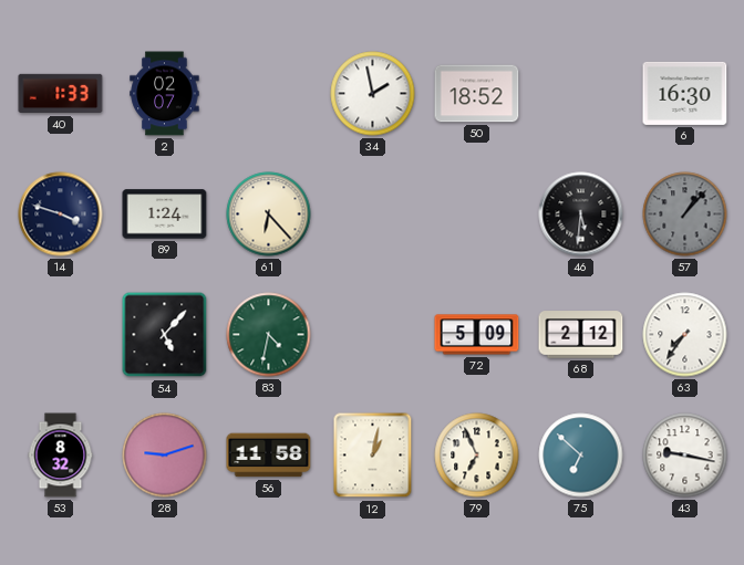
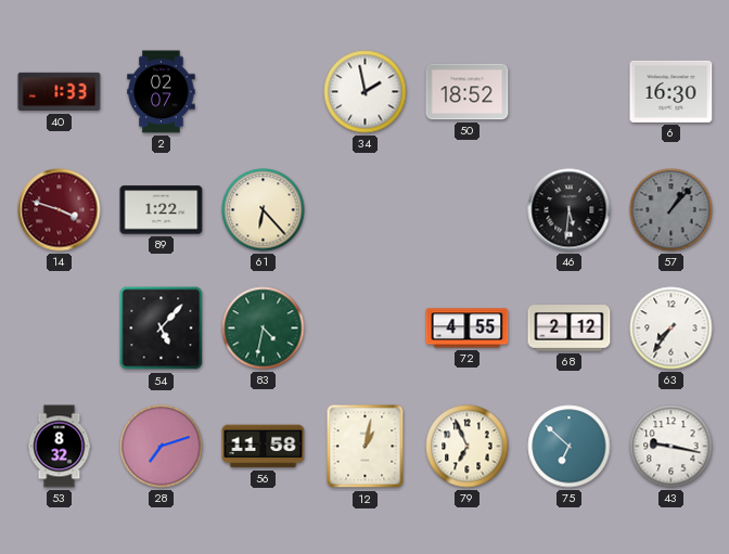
14 dial: navy -> burgundy (60, 210)
89: 1:24 -> 1:22 (162, 210)
72: 5:09 -> 4:55 (468, 328)
28: 9:12 -> 7:12 (162, 447)
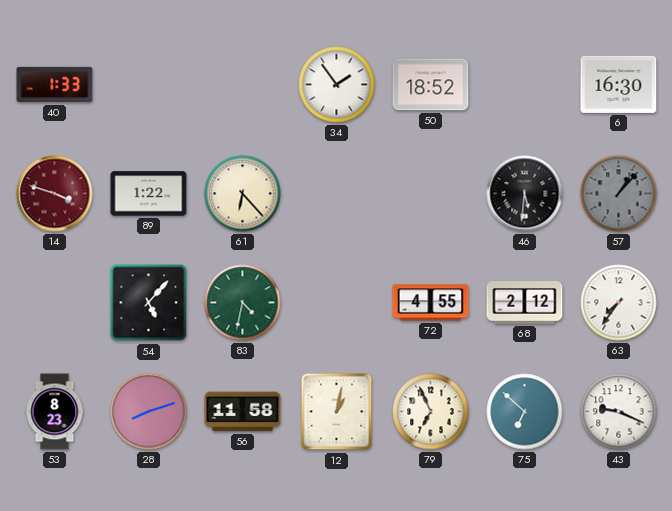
2: 02:07 -> none (162, 92)
34: 1:58 -> 1:54 (337, 85)
53: 8:32 -> 8:23 (55, 412)
28: 7:12 -> 8:12 (149, 412)
43: 9:17 -> 9:19 (619, 412)
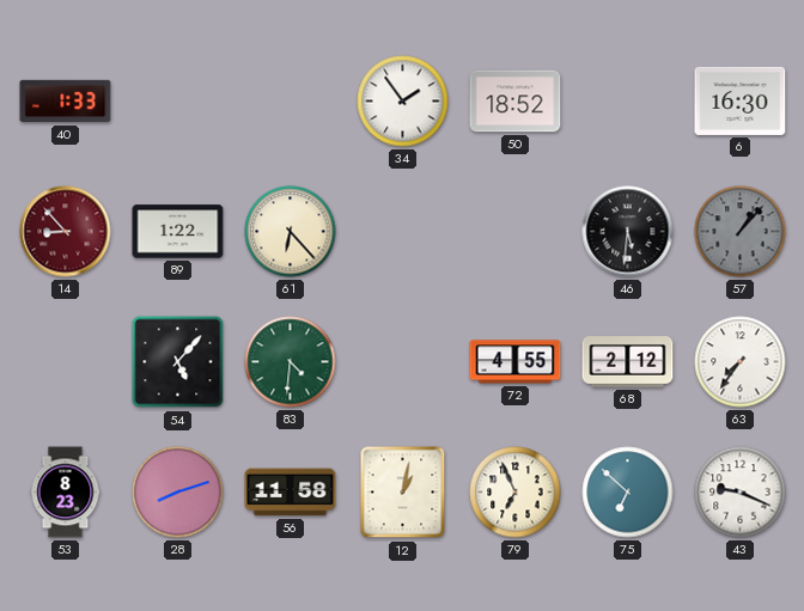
14: 3:48 -> 8:53 (66, 232)
83: 4:32 -> 4:31 (291, 362)
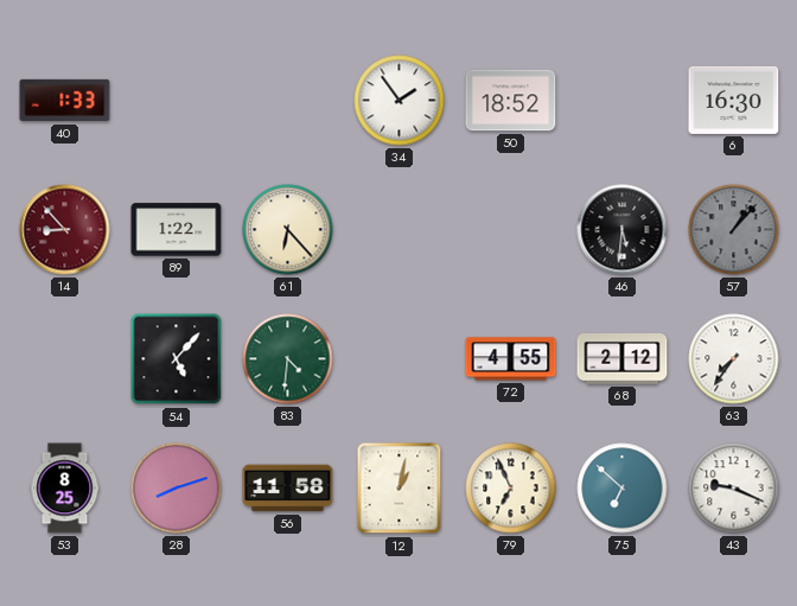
53: 8:23 -> 8:25 (65, 489)
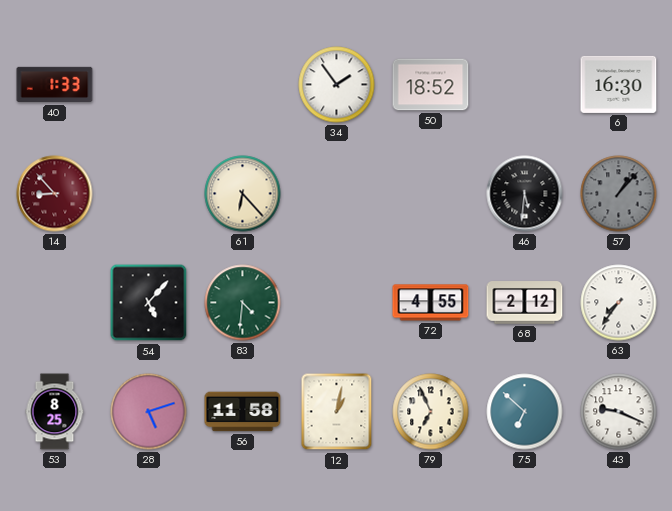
89: 1:22 -> none (177, 230)
28: 8:12 -> 5:12 (149, 412)
